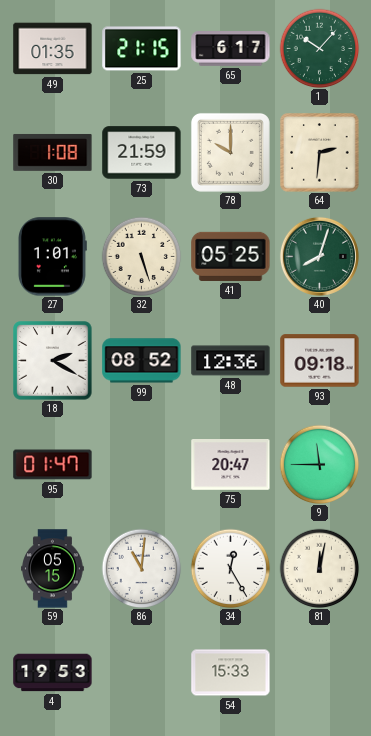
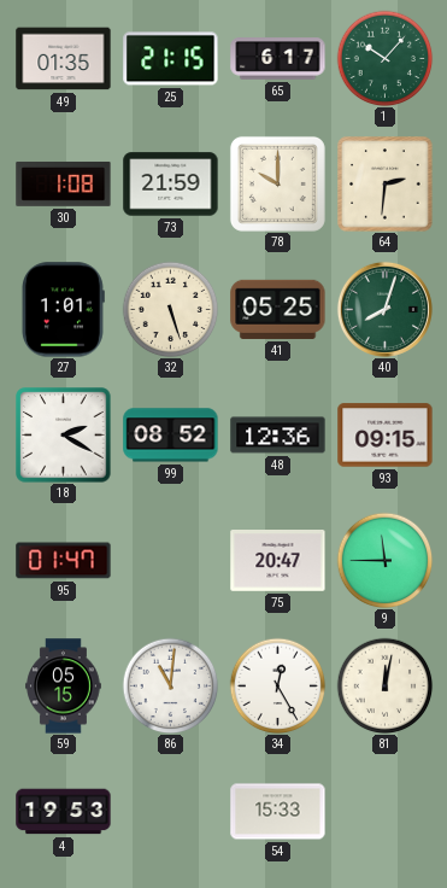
93: 09:18 -> 09:15 (386, 436)
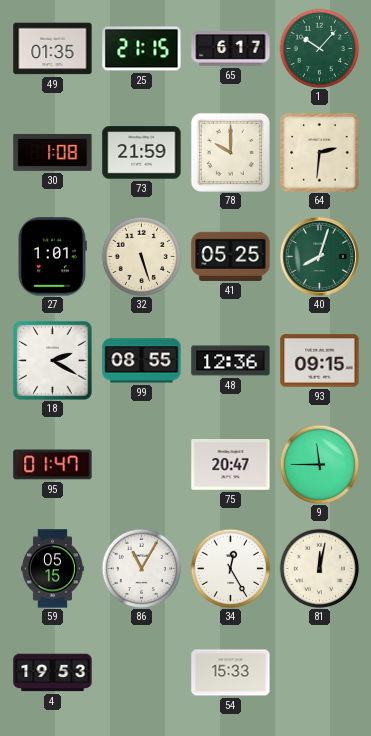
99: 08:52 -> 08:55 (142, 361)
86: 11:01 -> 11:05 (141, 568)
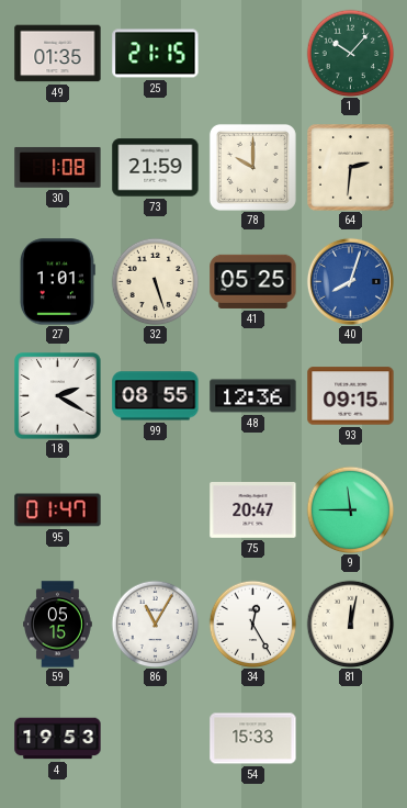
65: 6:17 -> none (231, 49)
40 dial: green -> blue (350, 281)
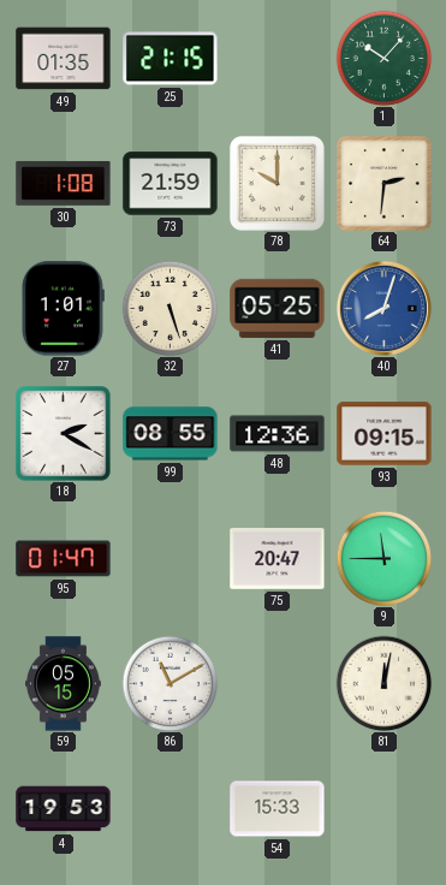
86: 11:05 -> 11:10 (170, 683)
34: 12:25 -> none (252, 624)
